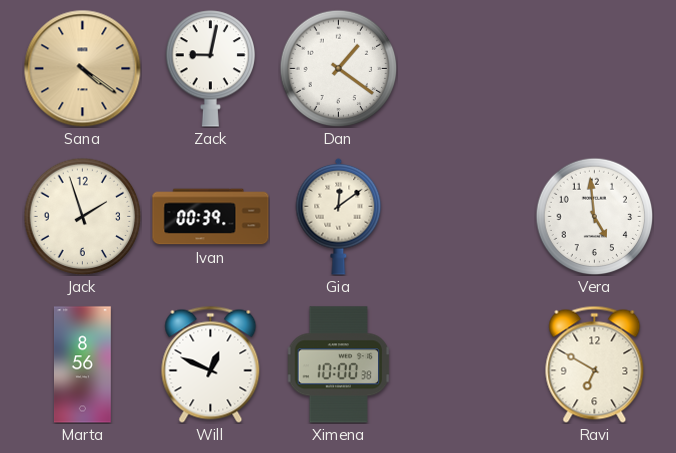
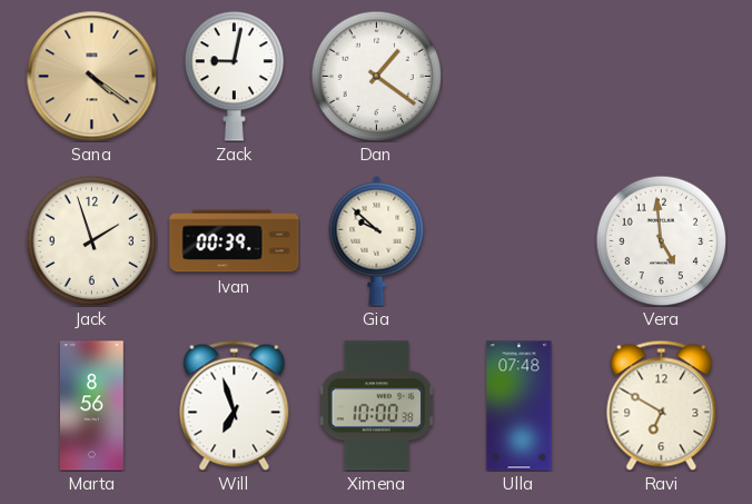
Gia: 12:09 -> 9:52 (377, 240)
Will: 12:49 -> 6:57 (235, 405)
Ulla: none -> 07:48 (520, 406)
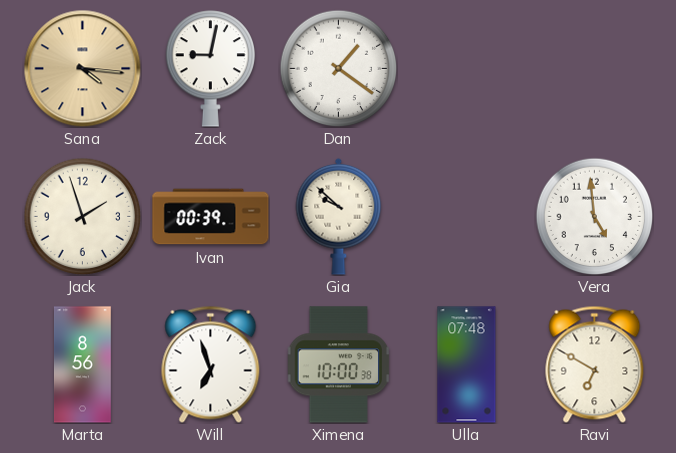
Sana: 4:21 -> 4:16 (82, 68)
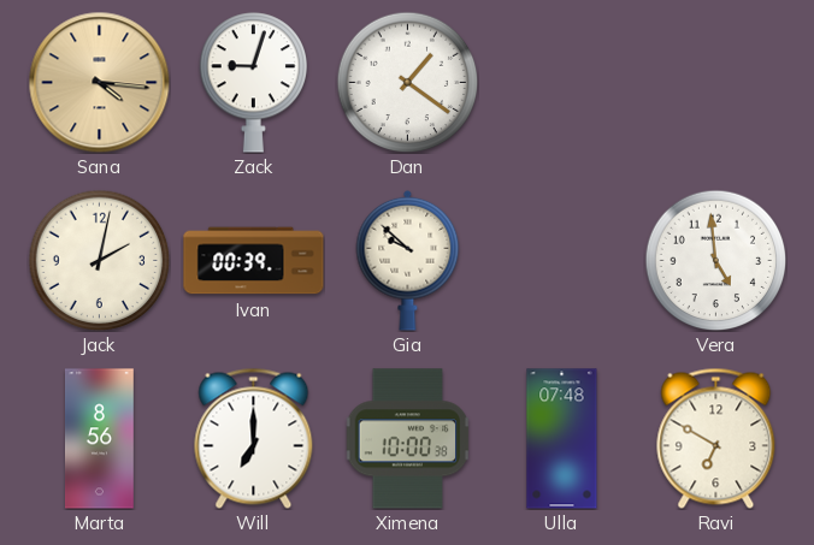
Zack: 9:02 -> 9:03 (254, 83)
Jack: 1:57 -> 2:02 (99, 260)
Will: 6:57 -> 7:00 (254, 438)
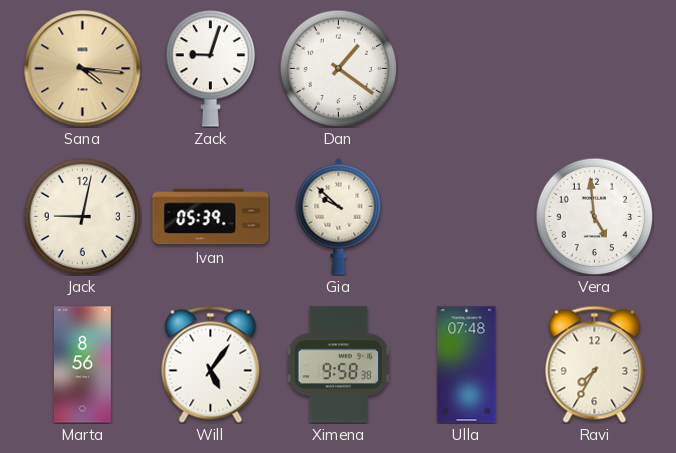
Jack: 2:02 -> 9:02 (82, 216)
Ivan: 00:39 -> 05:39 (211, 217)
Will: 7:00 -> 5:06 (211, 364)
Ximena: 10:00 -> 9:58 (339, 365)
Ravi: 6:50 -> 7:35 (595, 364)
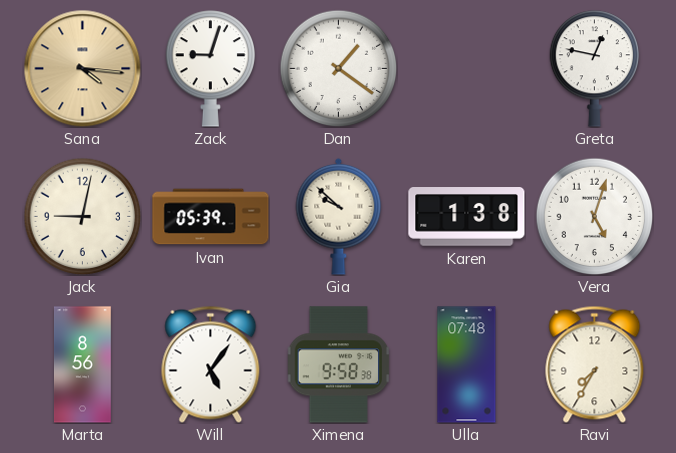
Greta: none -> 12:47 (595, 69)
Karen: none -> 1:38 (467, 217)
Vera: 4:59 -> 5:03 (594, 216)
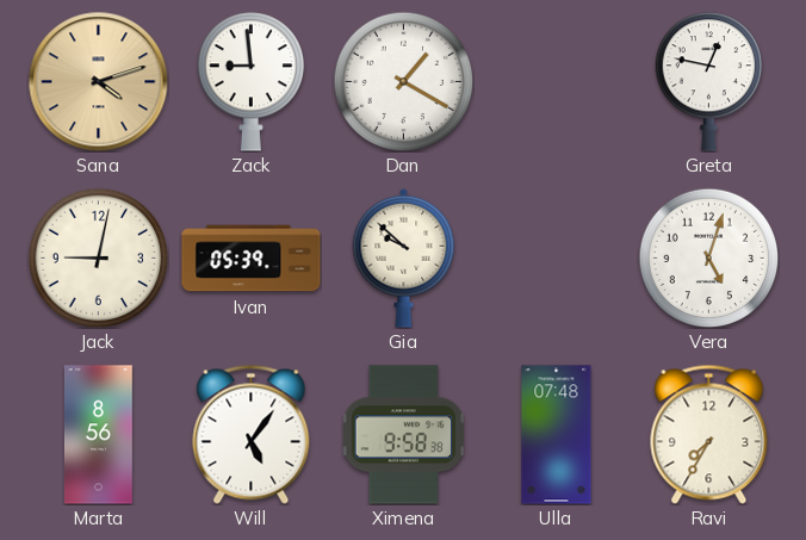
Sana: 4:16 -> 4:12 (98, 81)
Zack: 9:03 -> 8:59 (252, 82)
Dan: 1:21 -> 1:20 (403, 81)
Karen: 1:38 -> none (467, 217)
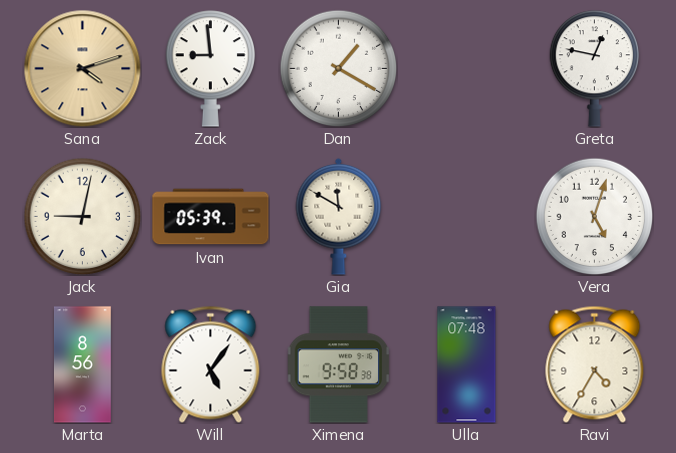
Gia: 9:52 -> 11:50 (339, 216)
Ravi: 7:35 -> 4:35 (595, 364)
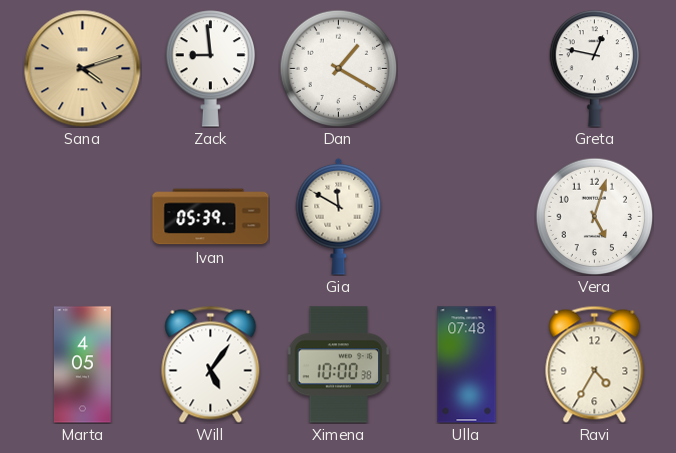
Jack: 9:02 -> none (82, 216)
Marta: 8:56 -> 4:05 (83, 365)
Ximena: 9:58 -> 10:00 (339, 365)
